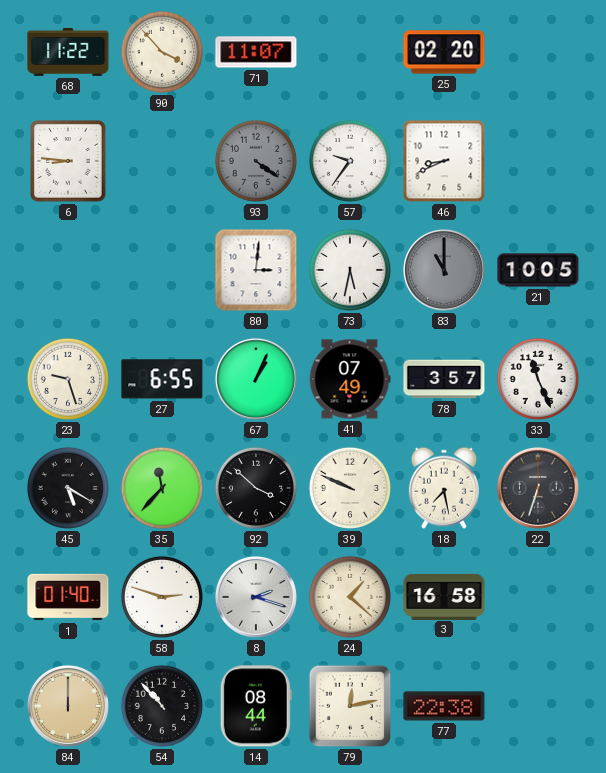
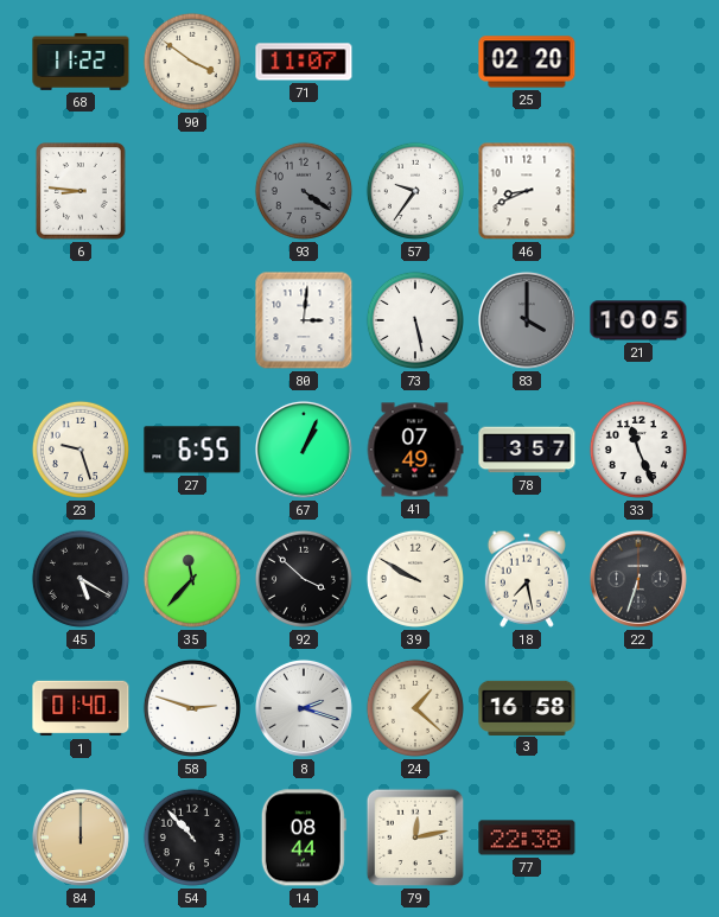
90: 3:53 -> 3:51 (192, 62)
73: 5:32 -> 5:28 (415, 320)
83: 11:00 -> 4:00 (527, 320)
39: 9:49 -> 9:50 (415, 579)
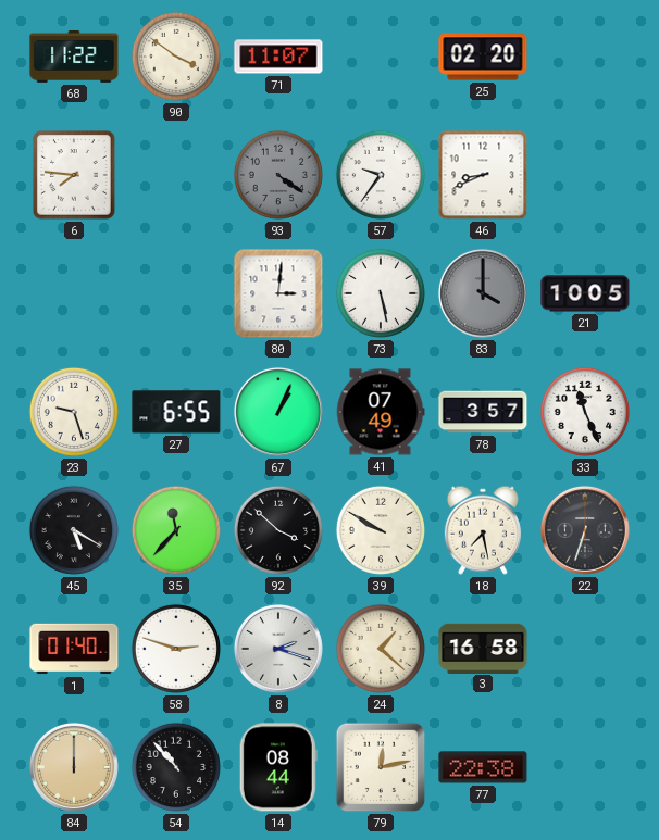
6: 8:46 -> 7:46 (75, 176)
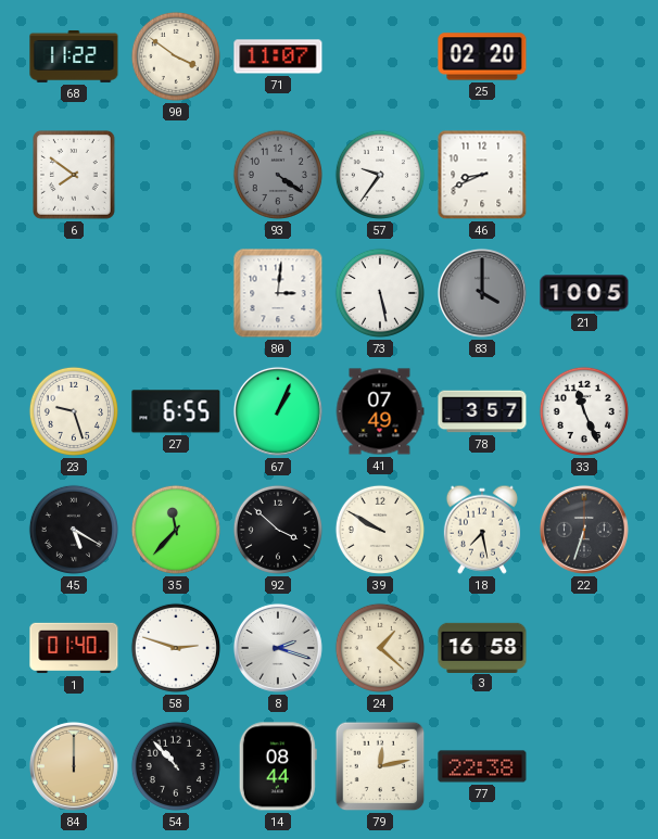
6: 7:46 -> 7:51 (75, 176)
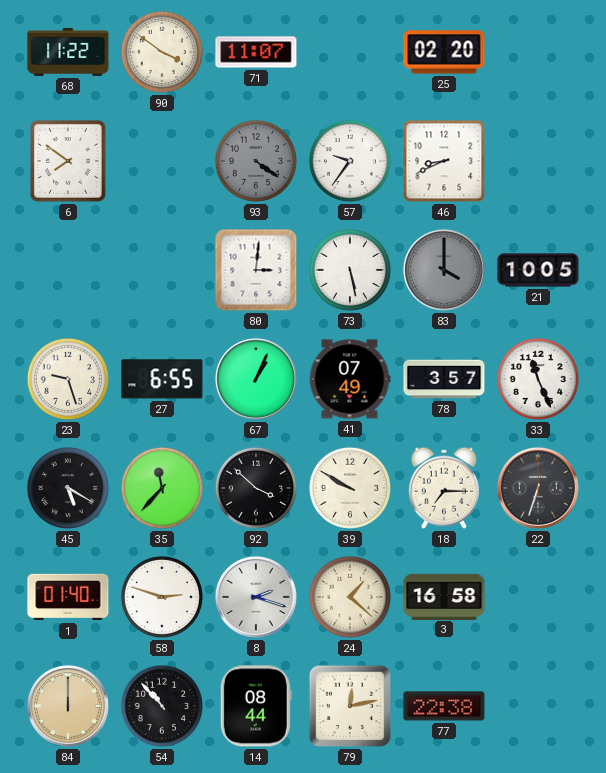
18: 7:28 -> 7:15 (444, 488)
